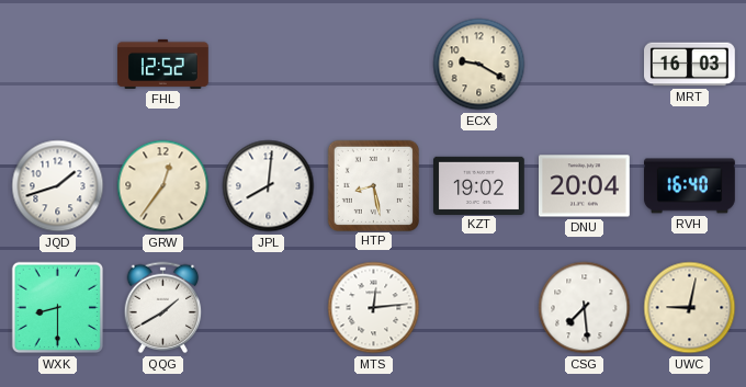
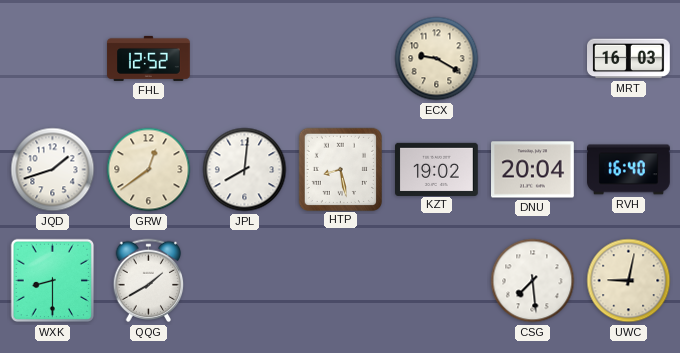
GRW: 12:36 -> 12:39 (149, 170)
MTS: 12:14 -> none (374, 308)
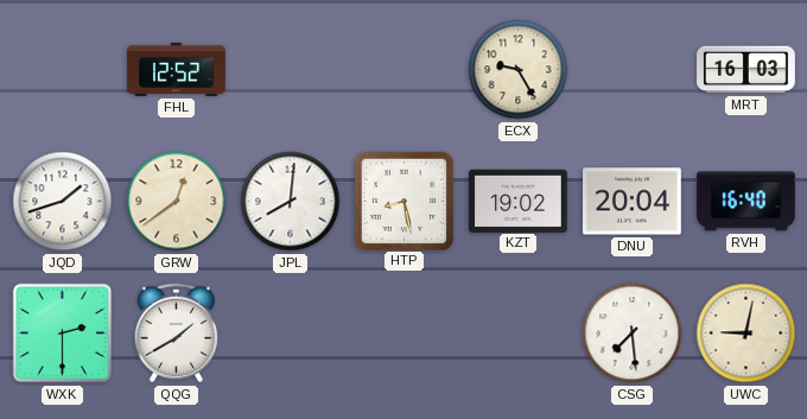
ECX: 9:20 -> 9:25 (519, 70)
WXK: 8:30 -> 2:30 (63, 334)
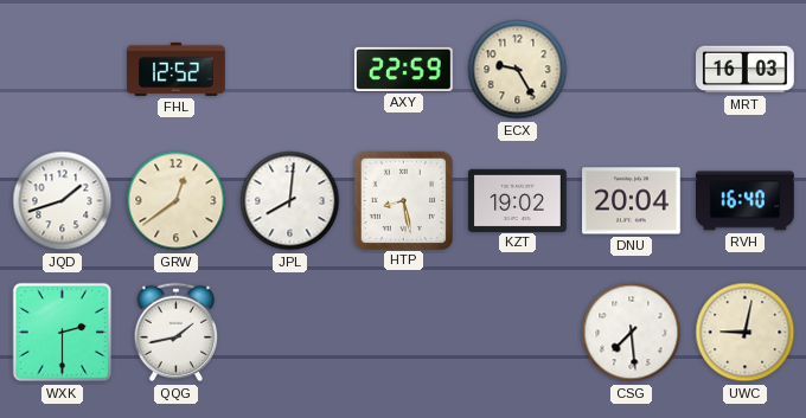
AXY: none -> 22:59 (404, 69)
QQG: 1:40 -> 1:43 (177, 333)
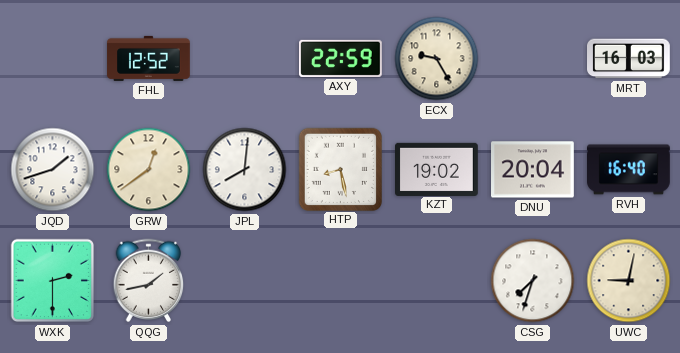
CSG: 7:29 -> 7:33 (533, 281)
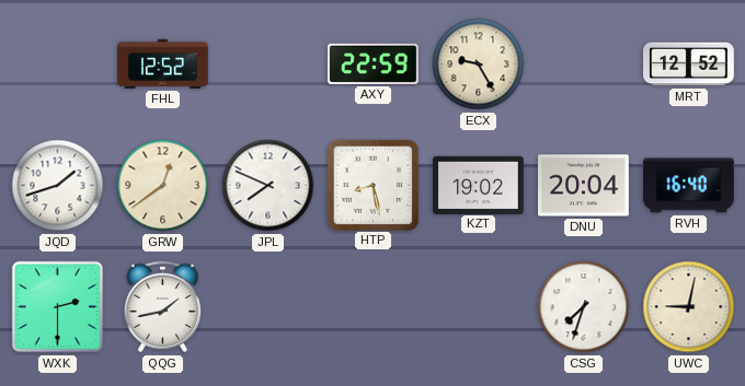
MRT: 16:03 -> 12:52 (689, 65)
JPL: 8:01 -> 7:49 (268, 186)
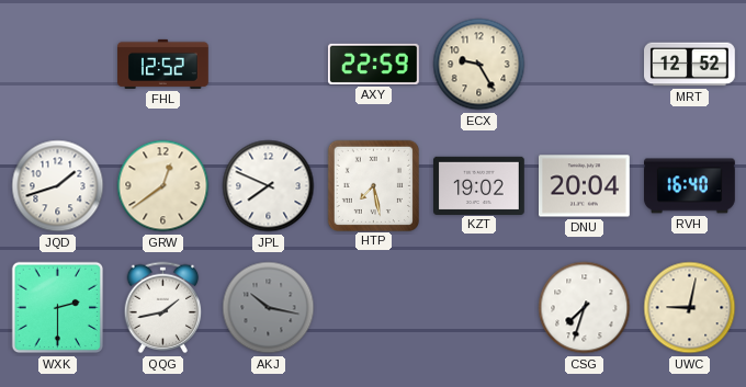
HTP: 8:28 -> 7:28 (373, 185)
AKJ: none -> 10:17 (269, 308)
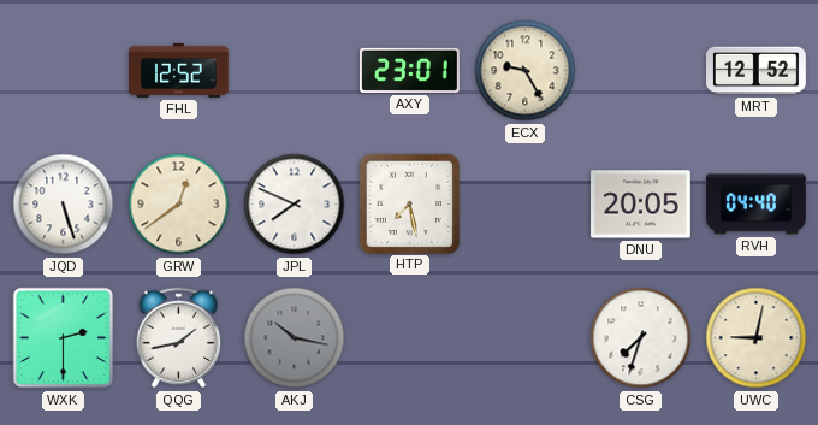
AXY: 22:59 -> 23:01 (410, 70)
JQD: 1:42 -> 5:27 (64, 205)
KZT: 19:02 -> none (479, 185)
DNU: 20:04 -> 20:05 (641, 205)
RVH: 16:40 -> 04:40 (757, 205)
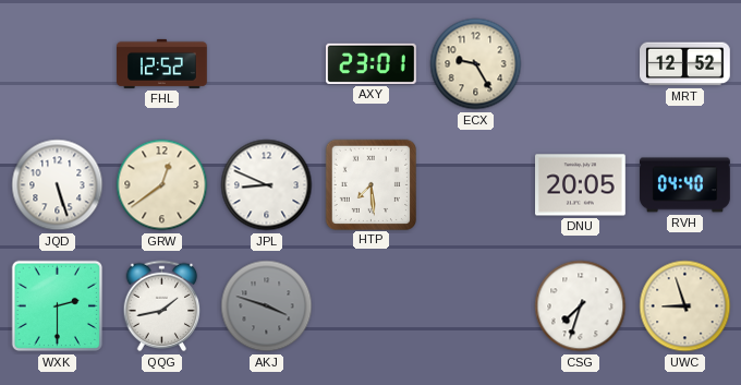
JPL: 7:49 -> 8:49 (267, 185)
HTP: 7:28 -> 7:29 (370, 184)
AKJ: 10:17 -> 3:48 (267, 306)
UWC: 9:02 -> 8:57 (685, 306)
